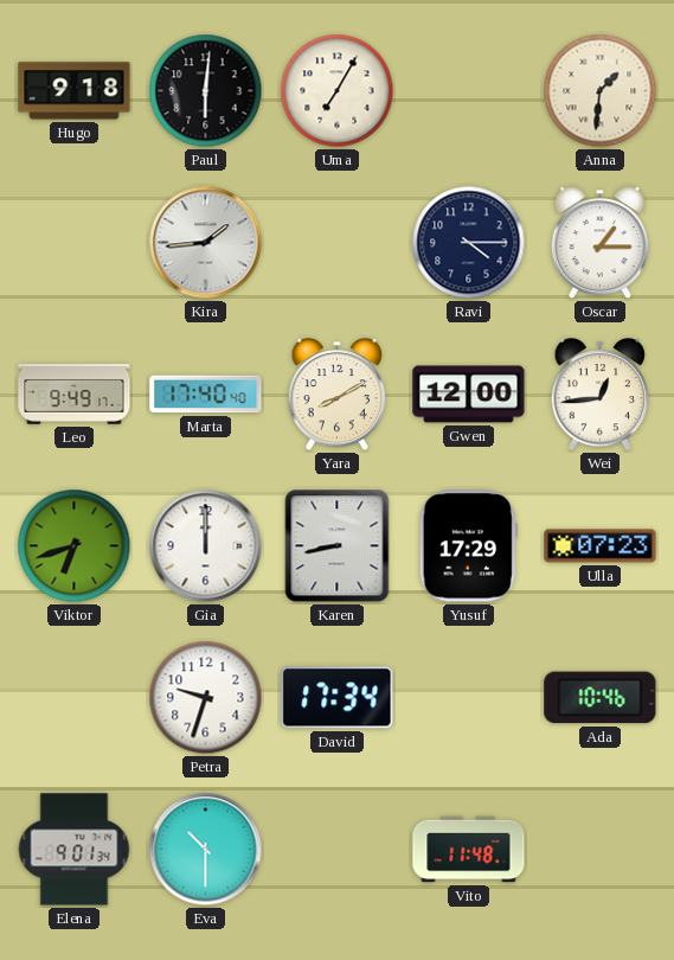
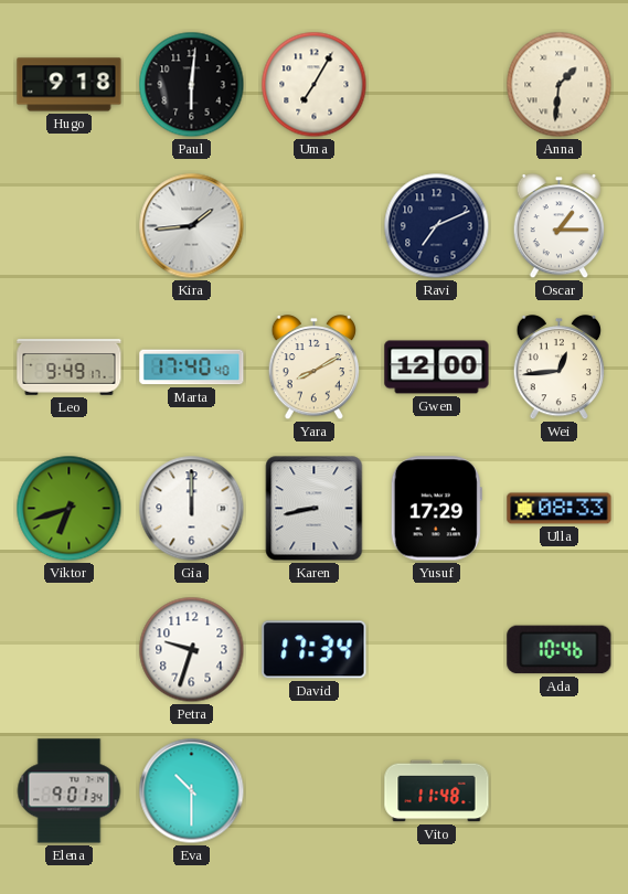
Ravi: 4:15 -> 7:11 (437, 226)
Ulla: 07:23 -> 08:33 (560, 509)
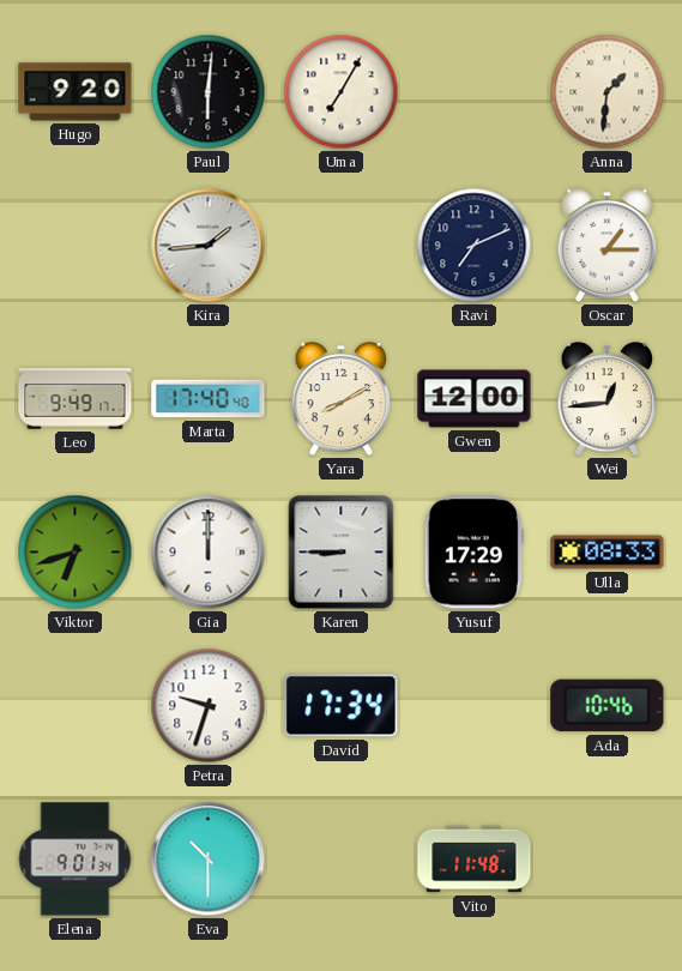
Hugo: 9:18 -> 9:20 (76, 92)
Karen: 8:43 -> 8:45 (342, 553)
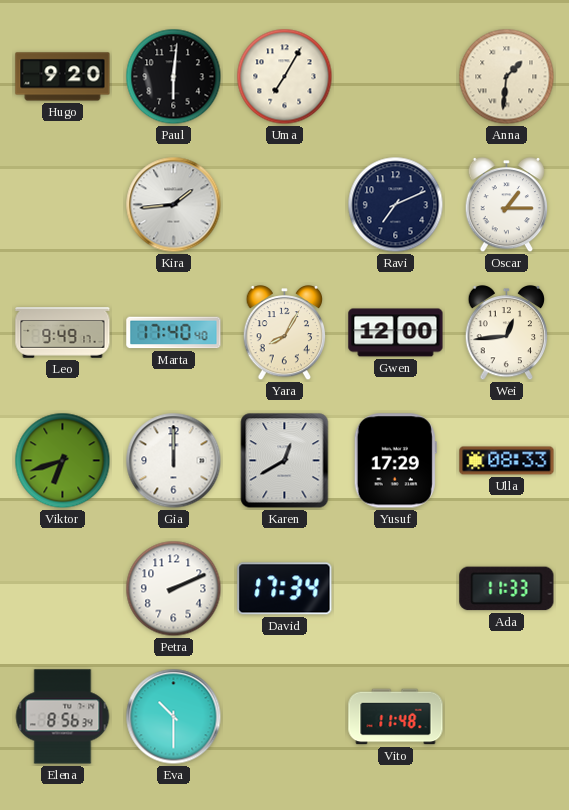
Yara: 8:10 -> 8:05 (285, 334)
Karen: 8:45 -> 12:40 (285, 461)
Petra: 9:33 -> 2:11 (174, 589)
Ada: 10:46 -> 11:33 (507, 589)
Elena: 9:01 -> 8:56 (63, 717)
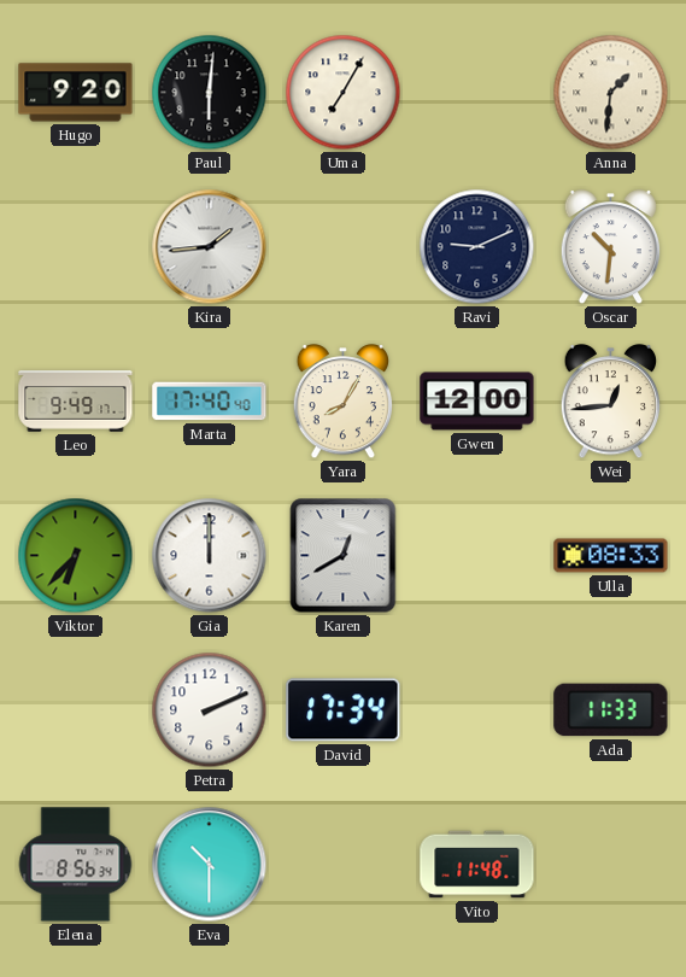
Ravi: 7:11 -> 9:11 (477, 247)
Oscar: 1:15 -> 10:31 (611, 248)
Viktor: 6:42 -> 6:37 (76, 556)
Yusuf: 17:29 -> none (395, 461)
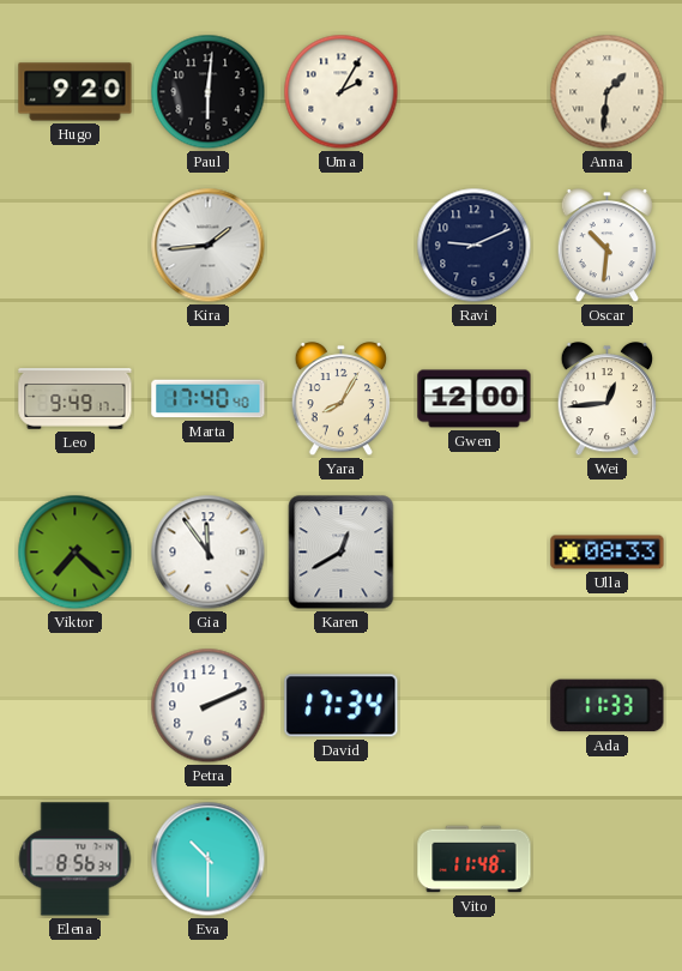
Uma: 7:05 -> 2:05 (342, 92)
Viktor: 6:37 -> 7:22 (76, 553)
Gia: 12:00 -> 11:54 (209, 553)
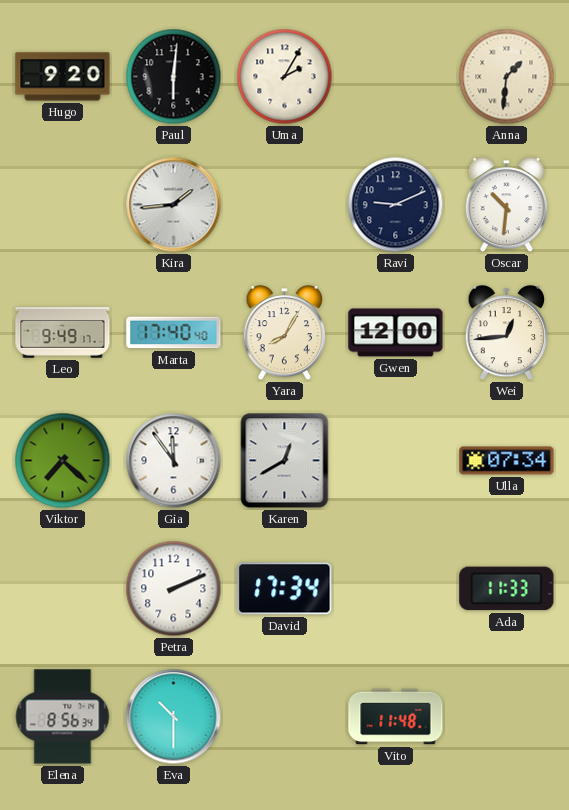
Ulla: 08:33 -> 07:34 (507, 461)
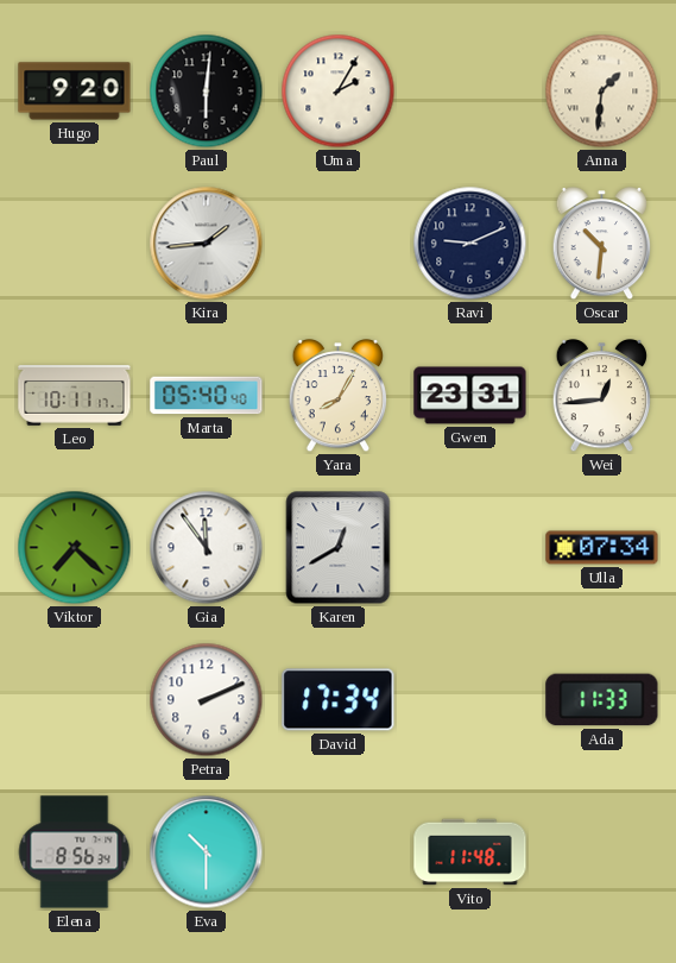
Leo: 9:49 -> 10:11 (75, 396)
Marta: 17:40 -> 05:40 (207, 396)
Gwen: 12:00 -> 23:31 (470, 396)
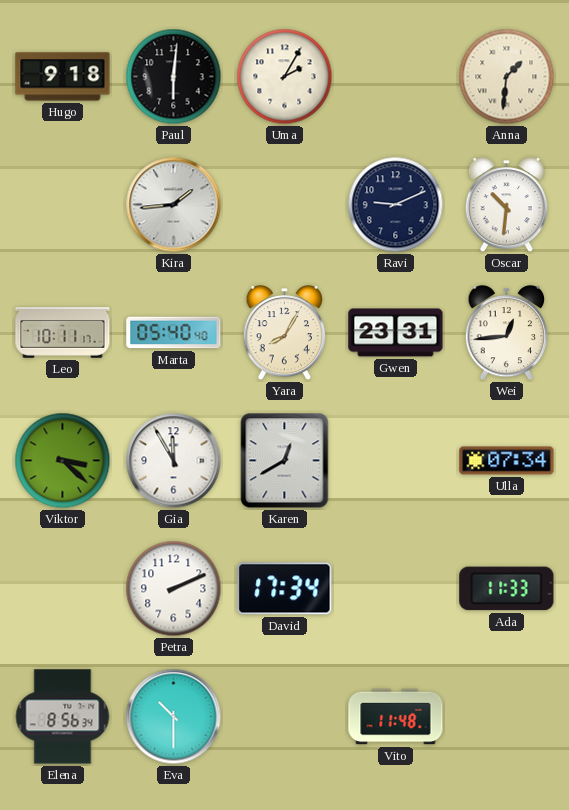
Hugo: 9:20 -> 9:18 (63, 77)
Viktor: 7:22 -> 3:22 (63, 461)
Gia: 11:54 -> 11:55 (174, 461)
